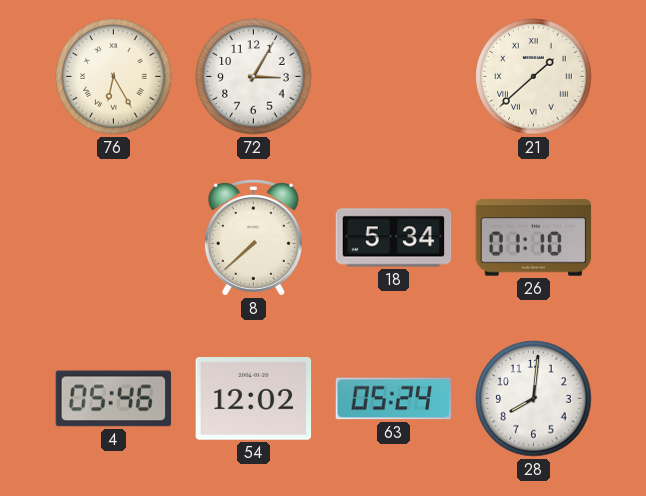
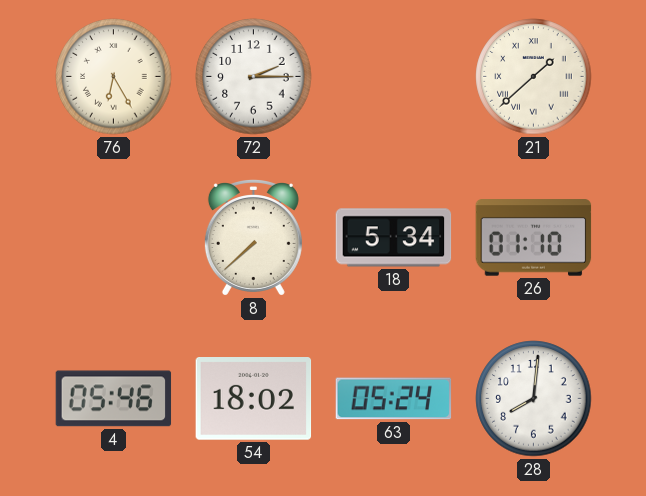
72: 3:05 -> 2:15 (254, 77)
54: 12:02 -> 18:02 (254, 399)
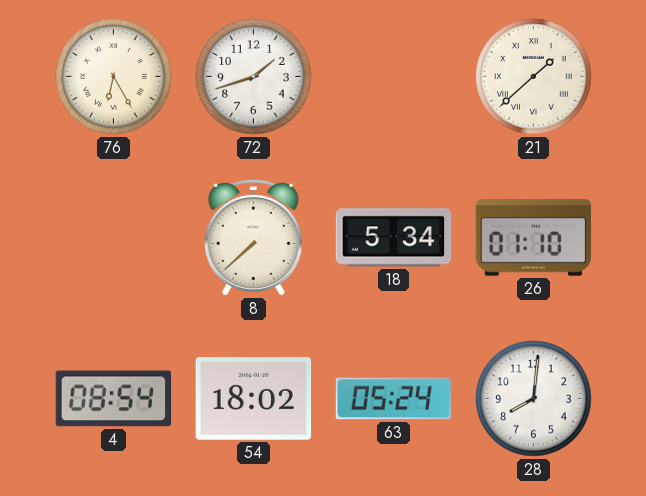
72: 2:15 -> 1:42 (254, 77)
4: 05:46 -> 08:54 (114, 399)
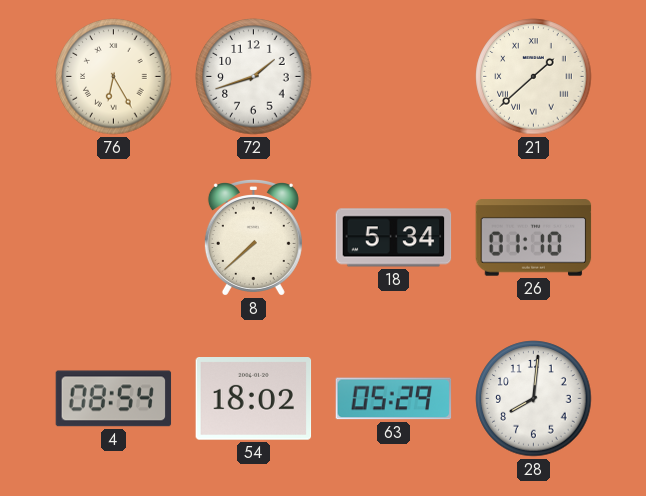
63: 05:24 -> 05:29 (394, 399)
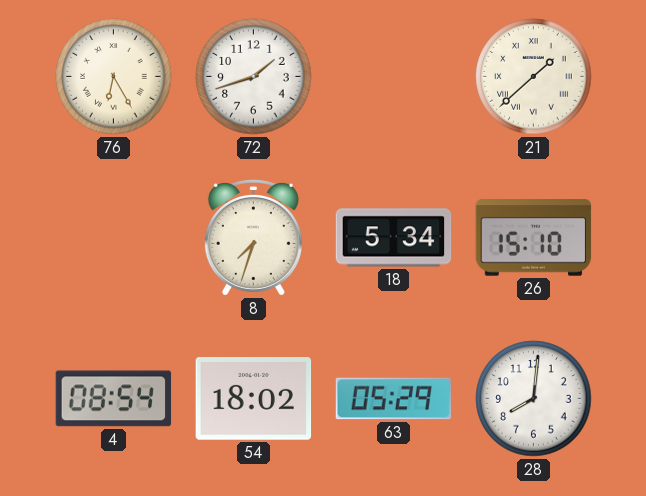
8: 7:38 -> 7:33 (253, 238)
26: 01:10 -> 15:10 (534, 238)
